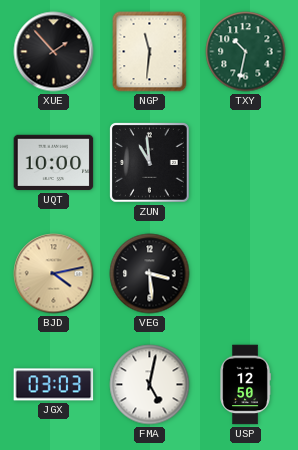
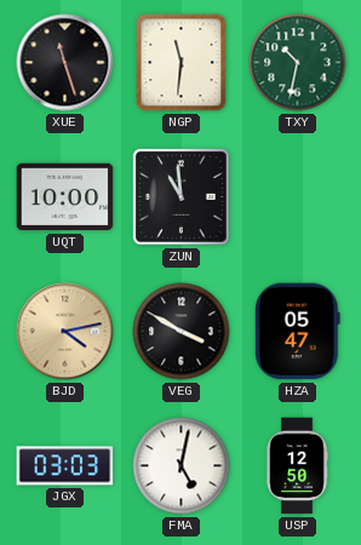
XUE: 1:53 -> 11:27 (65, 63)
VEG: 3:29 -> 3:50 (182, 332)
HZA: none -> 05:47 (298, 332)
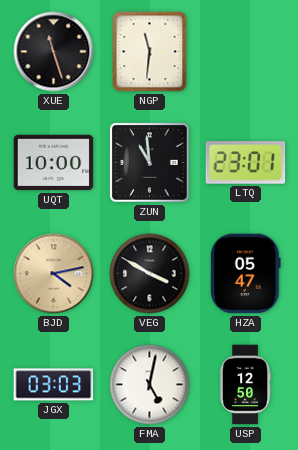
TXY: 10:32 -> none (298, 63)
LTQ: none -> 23:01 (246, 163)
